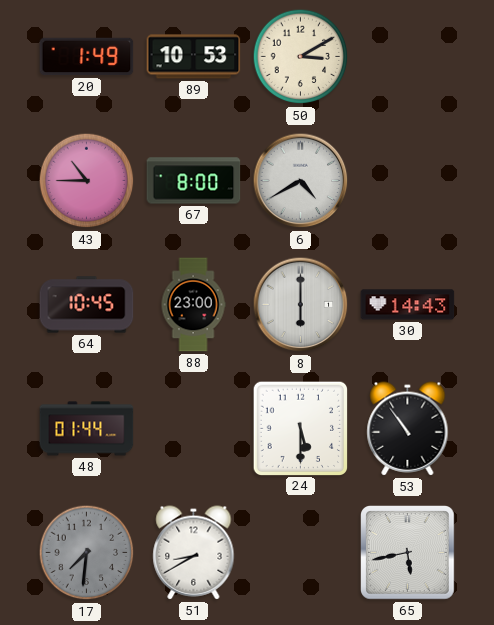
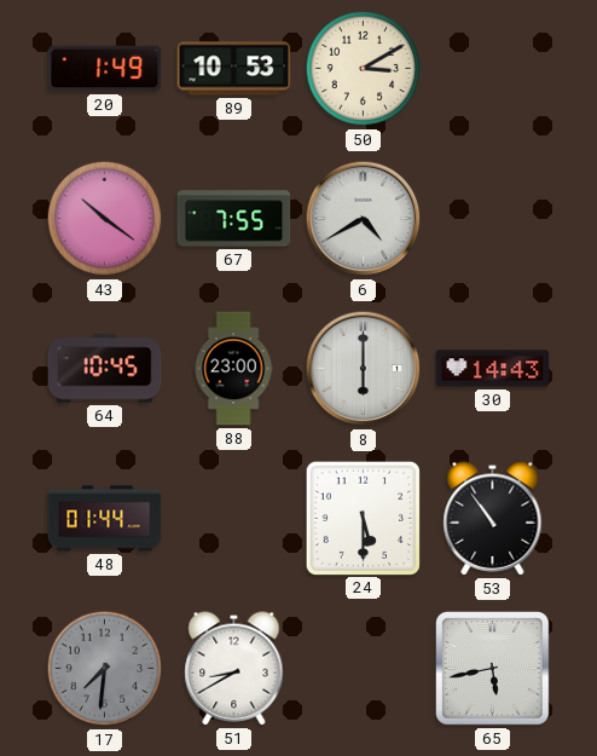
43: 10:45 -> 10:21 (105, 219)
67: 8:00 -> 7:55 (234, 219)
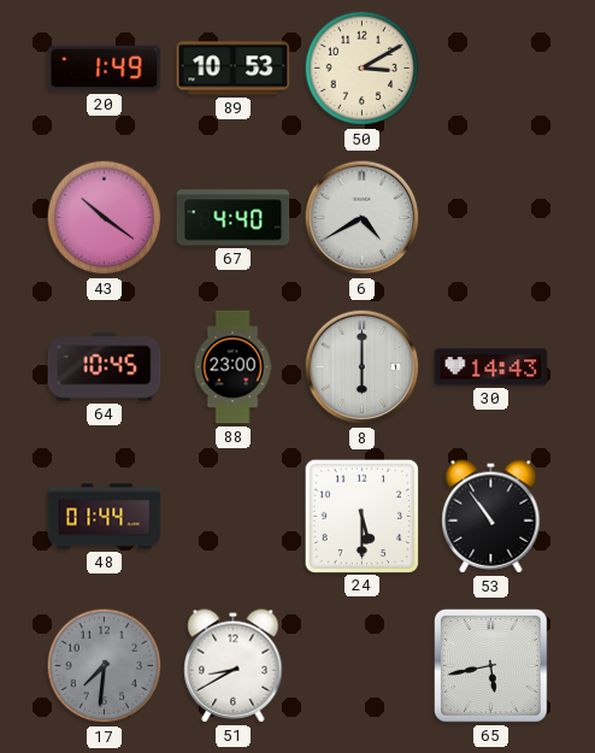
67: 7:55 -> 4:40 (234, 218)
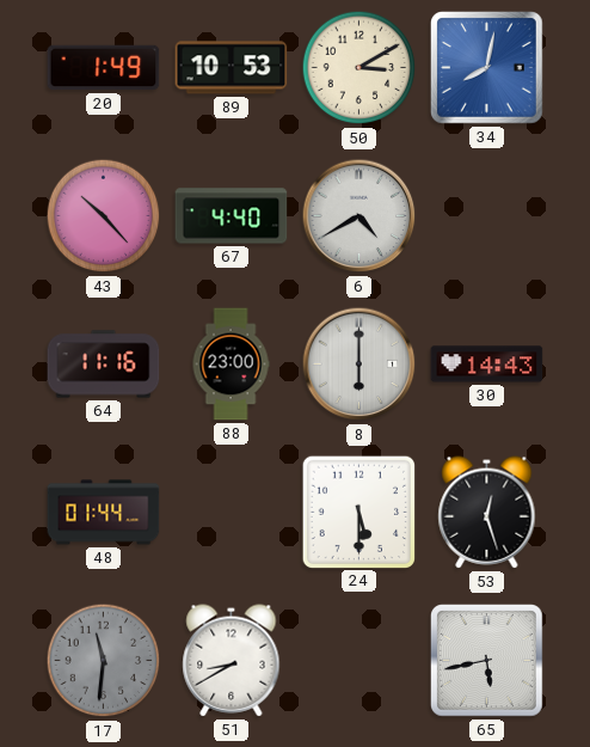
34: none -> 8:02 (487, 68)
43: 10:21 -> 10:23 (104, 216)
64: 10:45 -> 11:16 (104, 365)
53: 10:54 -> 12:27 (487, 513)
17: 7:31 -> 11:31 (104, 661)
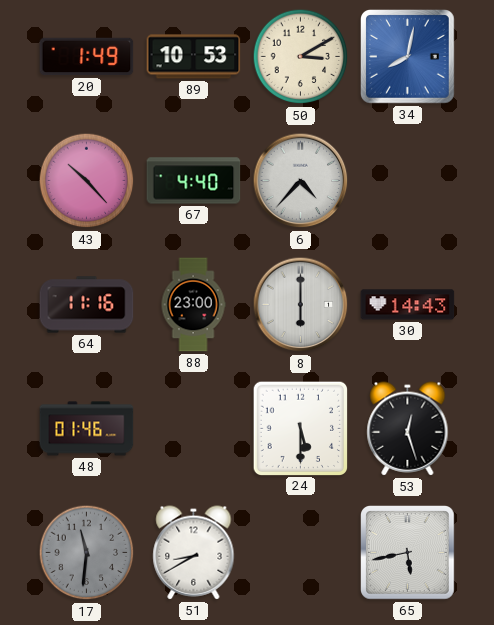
6: 4:40 -> 4:37 (301, 181)
48: 01:44 -> 01:46 (87, 429)
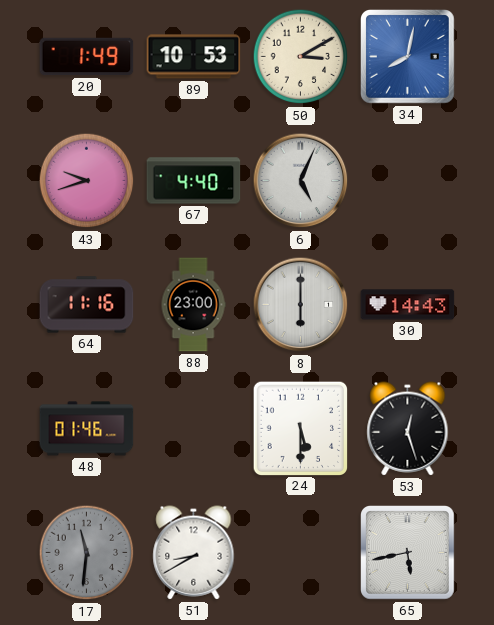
43: 10:23 -> 9:42 (87, 181)
6: 4:37 -> 5:04 (301, 181)
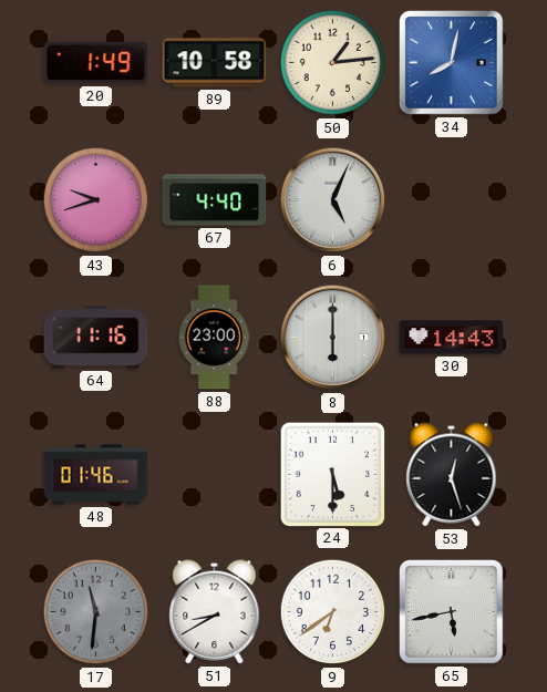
89: 10:53 -> 10:58 (215, 63)
50: 3:10 -> 1:14 (333, 63)
9: none -> 6:39 (333, 612)
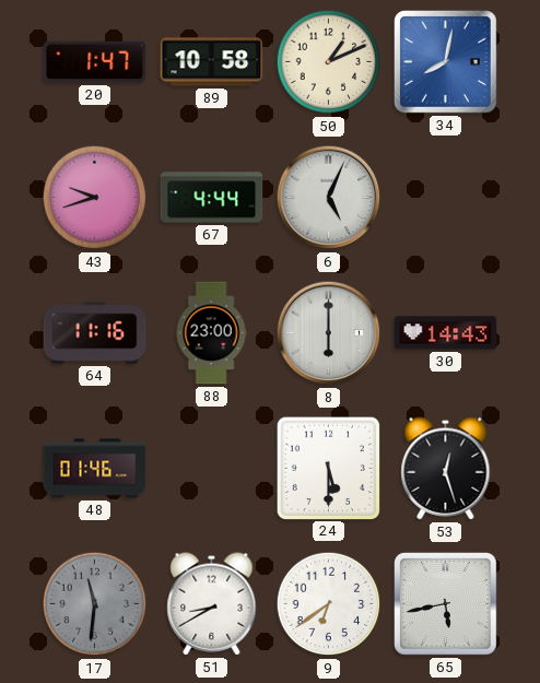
20: 1:49 -> 1:47 (95, 62)
50: 1:14 -> 1:11 (329, 62)
67: 4:40 -> 4:44 (212, 198)
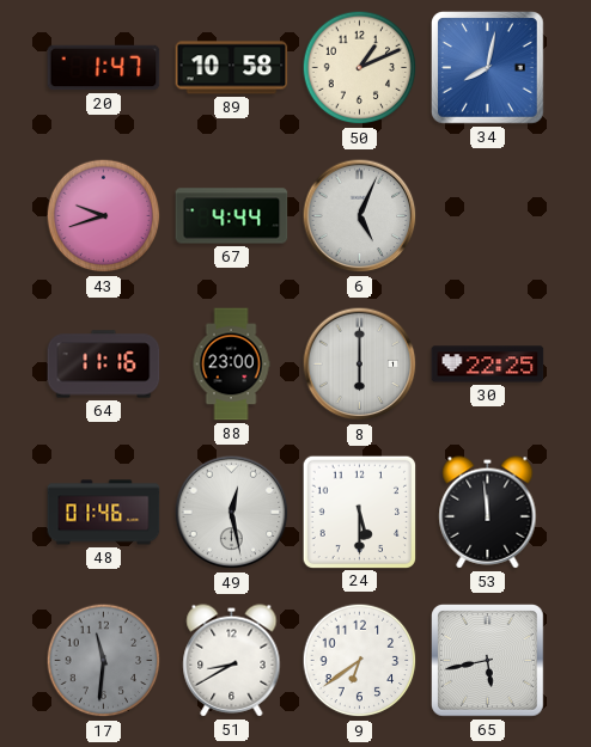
30: 14:43 -> 22:25 (488, 365)
49: none -> 12:28 (232, 513)
53: 12:27 -> 11:59 (488, 513)
